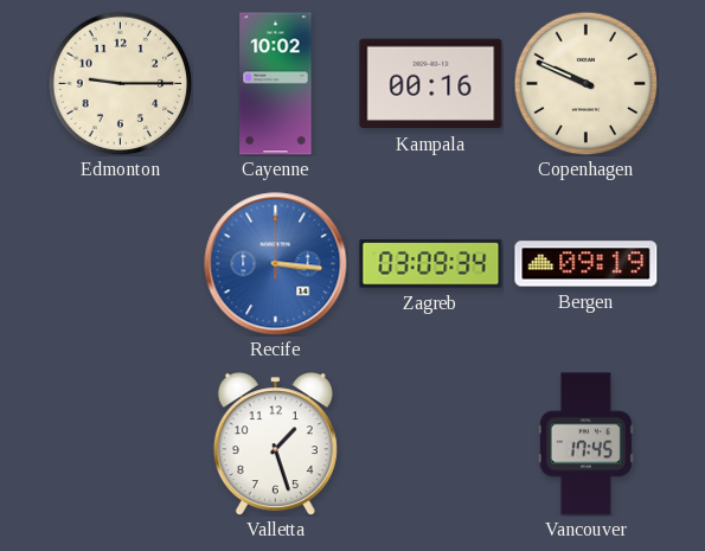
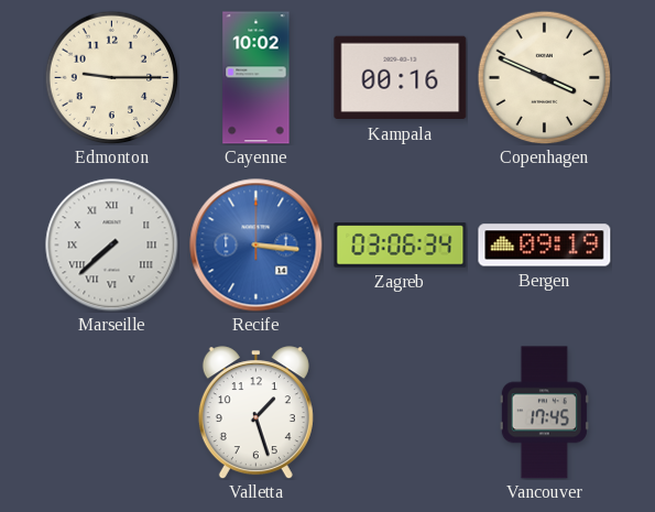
Copenhagen: 9:49 -> 3:49 (544, 77)
Marseille: none -> 7:38 (112, 246)
Zagreb: 03:09 -> 03:06 (401, 246)
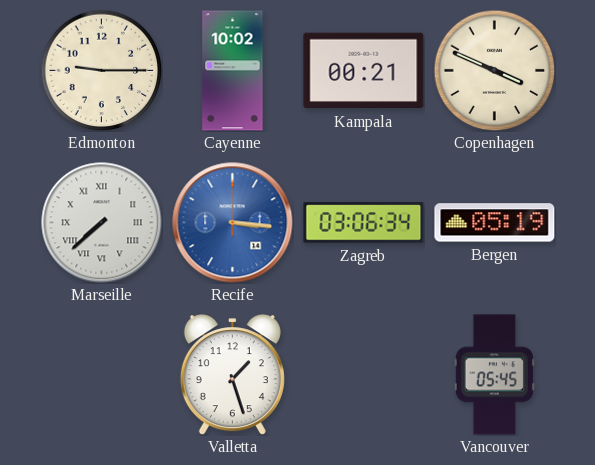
Kampala: 00:16 -> 00:21 (364, 71)
Bergen: 09:19 -> 05:19 (495, 223)
Vancouver: 17:45 -> 05:45 (494, 375)
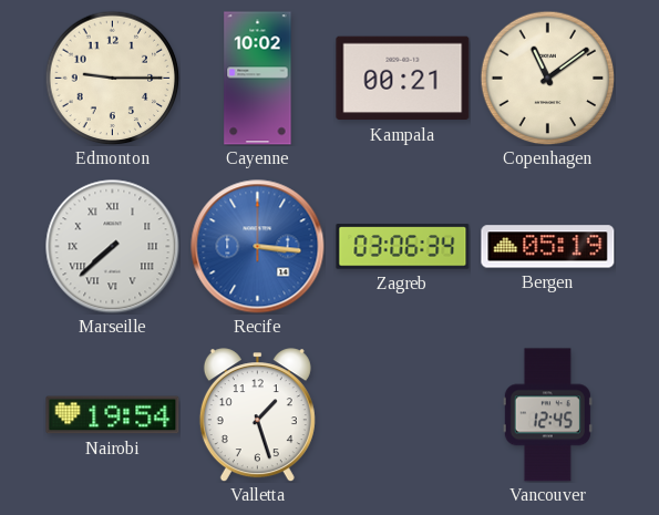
Copenhagen: 3:49 -> 11:09 (547, 78)
Nairobi: none -> 19:54 (113, 415)
Vancouver: 05:45 -> 12:45 (547, 415)
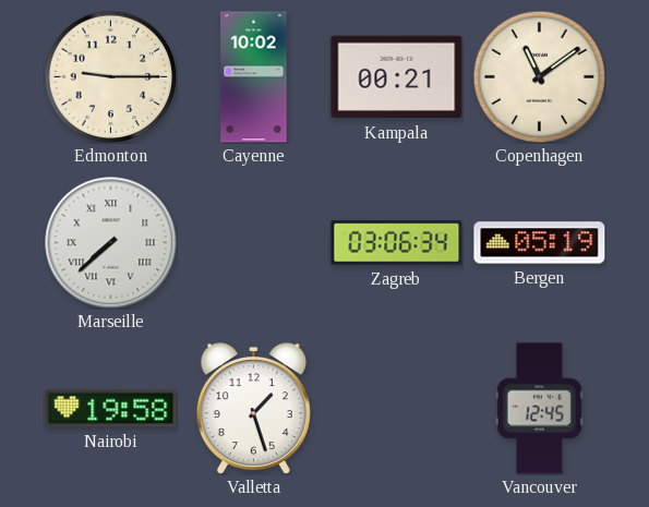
Recife: 3:16 -> none (258, 247)
Nairobi: 19:54 -> 19:58 (111, 409)
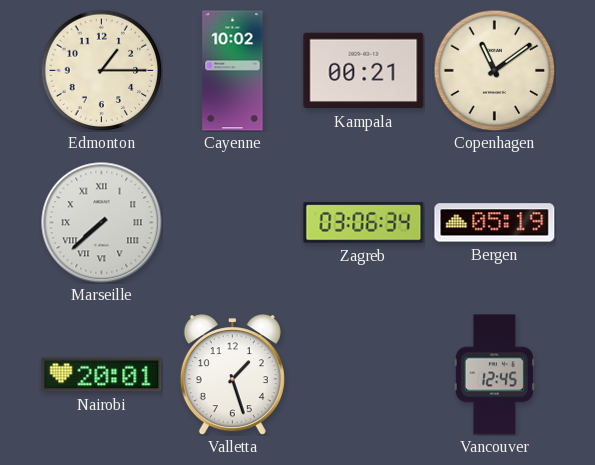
Edmonton: 9:15 -> 1:15 (101, 70)
Nairobi: 19:58 -> 20:01 (102, 375)
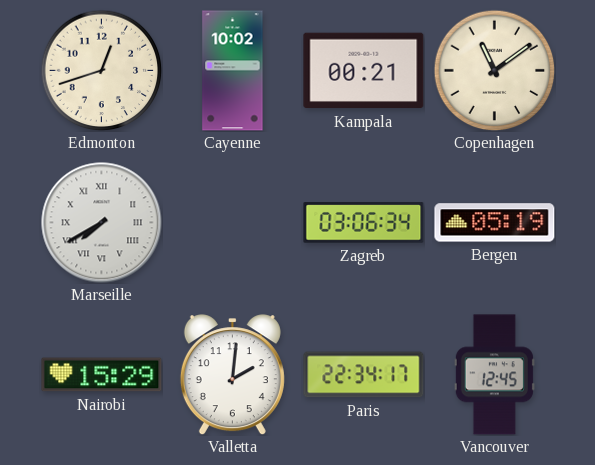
Edmonton: 1:15 -> 12:42 (101, 70)
Marseille: 7:38 -> 7:40 (102, 223)
Nairobi: 20:01 -> 15:29 (102, 375)
Valletta: 1:27 -> 2:01 (232, 375)
Paris: none -> 22:34 (364, 375)
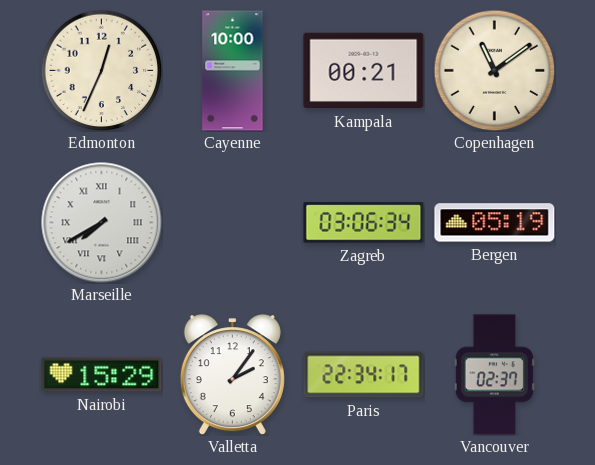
Edmonton: 12:42 -> 12:34 (101, 70)
Cayenne: 10:02 -> 10:00 (233, 71)
Valletta: 2:01 -> 2:06 (232, 375)
Vancouver: 12:45 -> 02:37 (494, 375)
